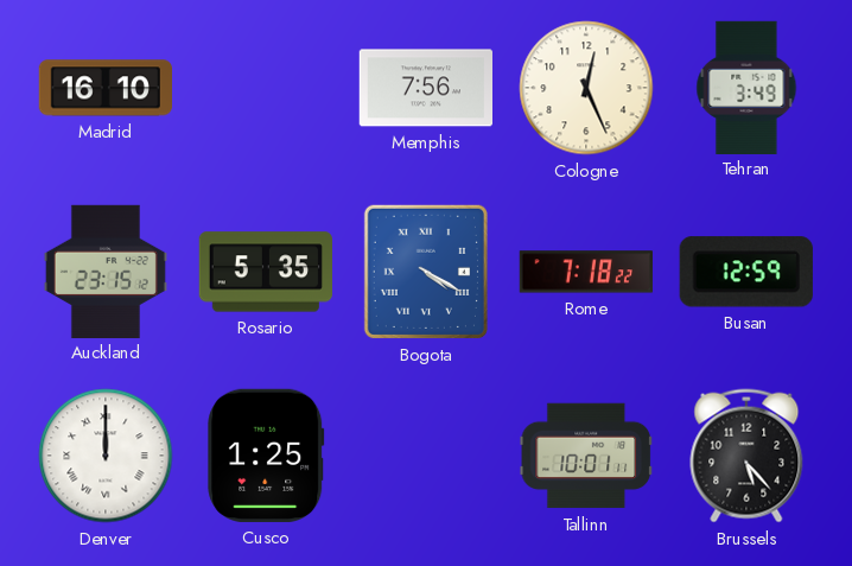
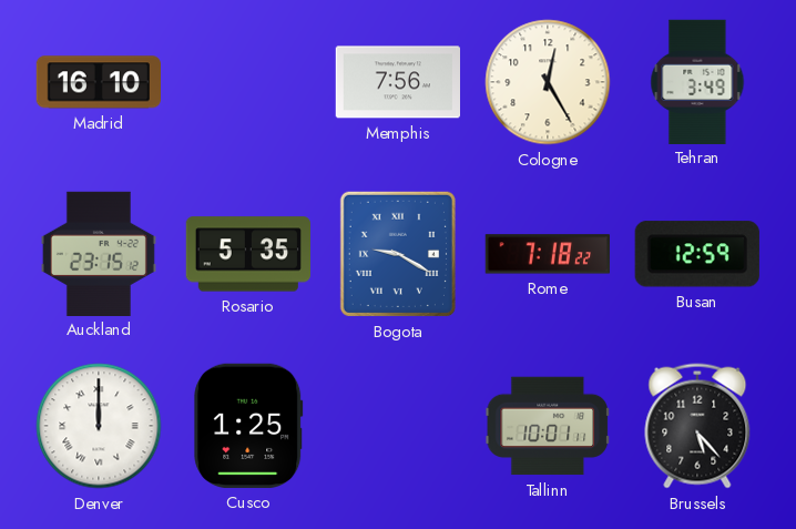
Cologne: 12:26 -> 12:25 (548, 82)
Bogota: 4:20 -> 9:20 (398, 254)
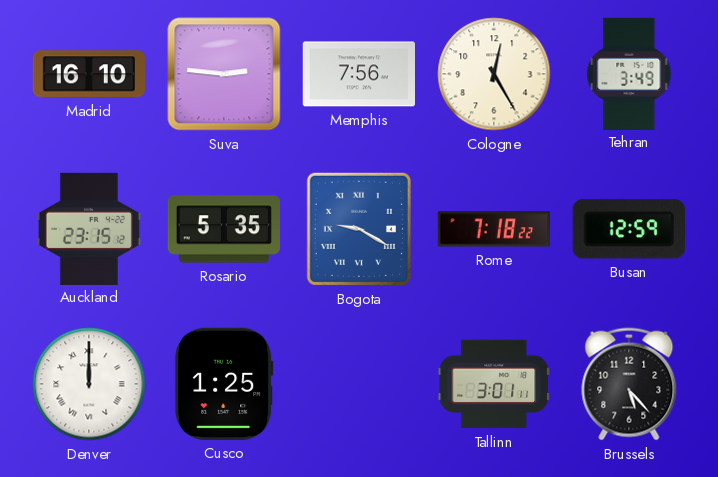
Suva: none -> 2:46 (224, 74)
Tallinn: 10:01 -> 3:01 (494, 384)
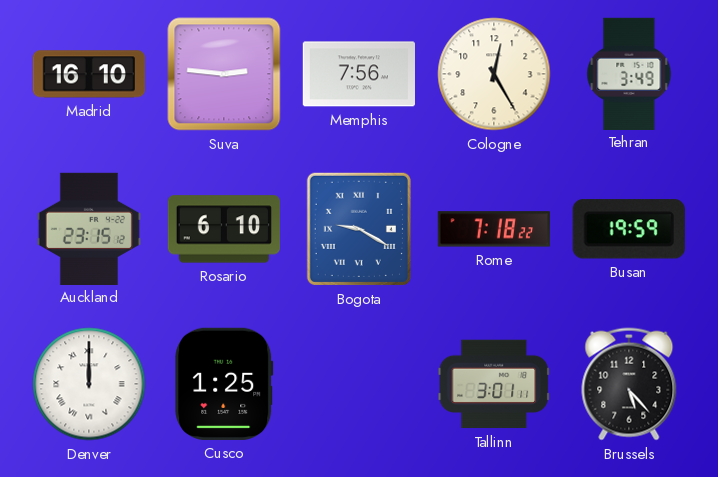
Rosario: 5:35 -> 6:10 (223, 229)
Busan: 12:59 -> 19:59 (629, 229)
